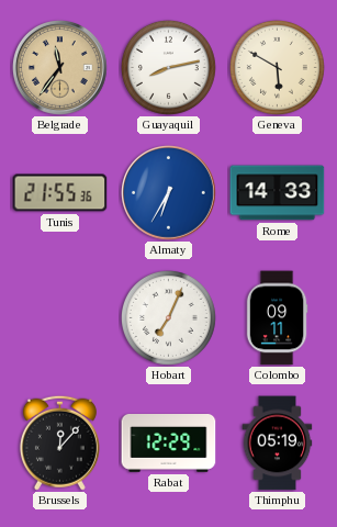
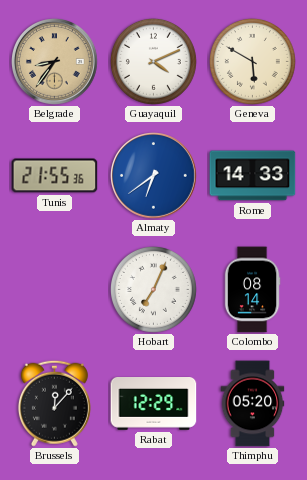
Belgrade: 11:36 -> 8:36 (55, 62)
Guayaquil: 8:13 -> 4:11 (153, 61)
Almaty: 6:35 -> 6:39 (154, 176)
Colombo: 09:11 -> 08:14 (252, 290)
Thimphu: 05:19 -> 05:20 (253, 404)
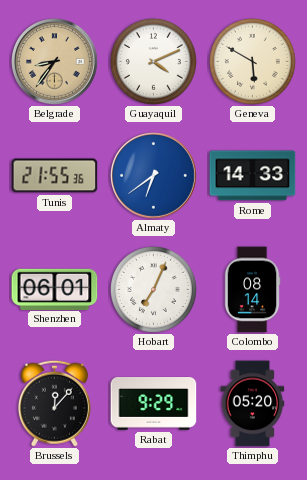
Shenzhen: none -> 06:01 (55, 289)
Rabat: 12:29 -> 9:29 (154, 404)
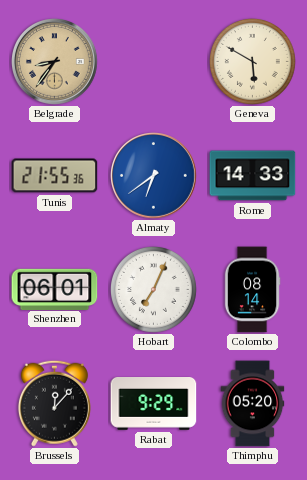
Guayaquil: 4:11 -> none (153, 61)
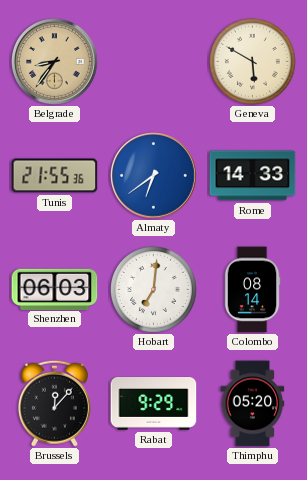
Shenzhen: 06:01 -> 06:03 (55, 289)
Hobart: 7:04 -> 7:01 (153, 289)
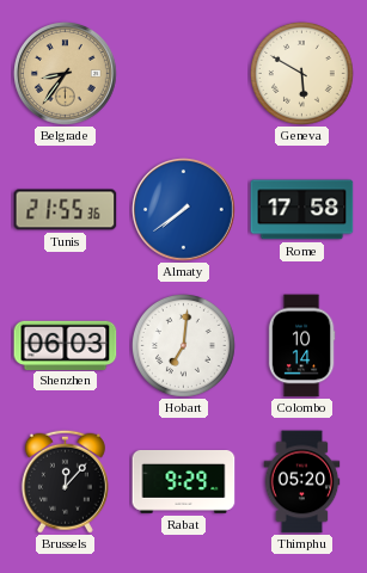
Almaty: 6:39 -> 7:39 (184, 210)
Rome: 14:33 -> 17:58 (302, 210)
Colombo: 08:14 -> 10:14 (301, 346)
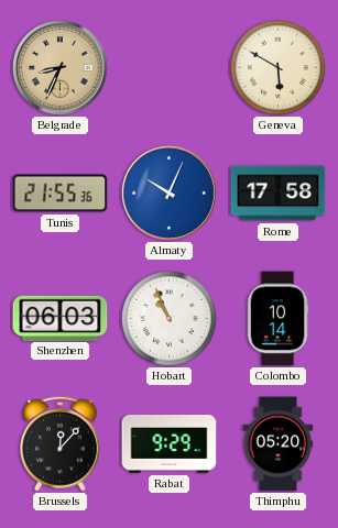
Belgrade: 8:36 -> 8:34 (61, 68)
Almaty: 7:39 -> 10:04 (170, 194)
Hobart: 7:01 -> 10:56 (168, 318)
